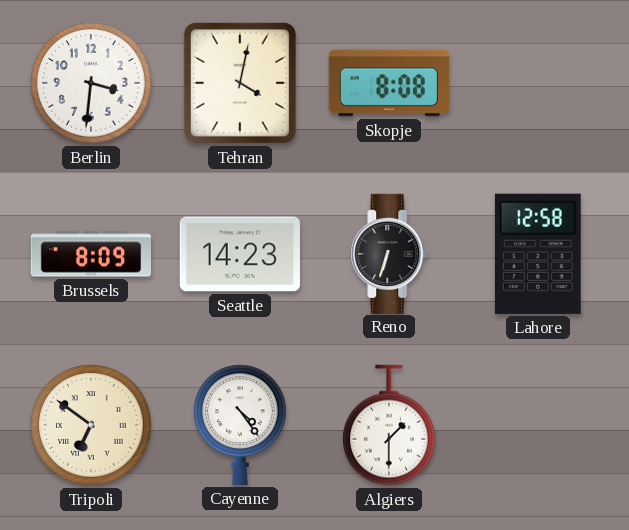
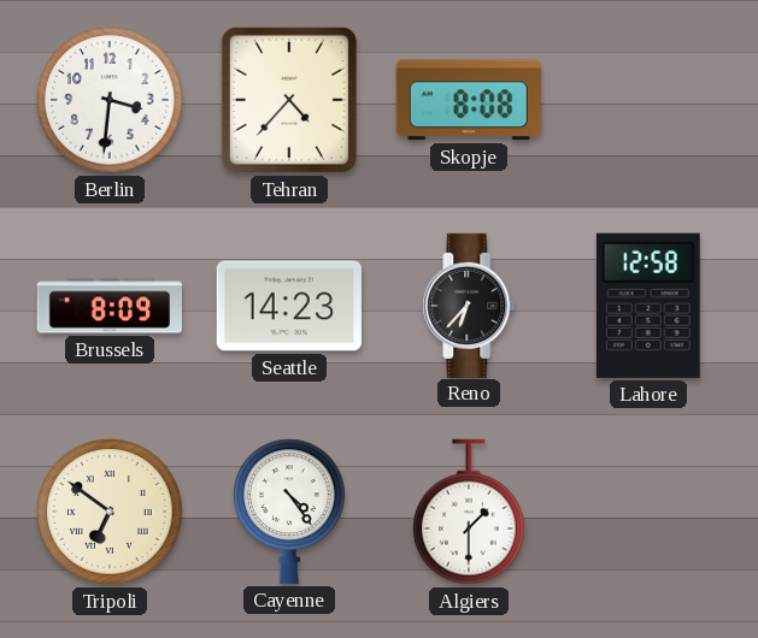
Tehran: 4:02 -> 4:37 (289, 100)
Reno: 6:33 -> 6:37 (469, 305)
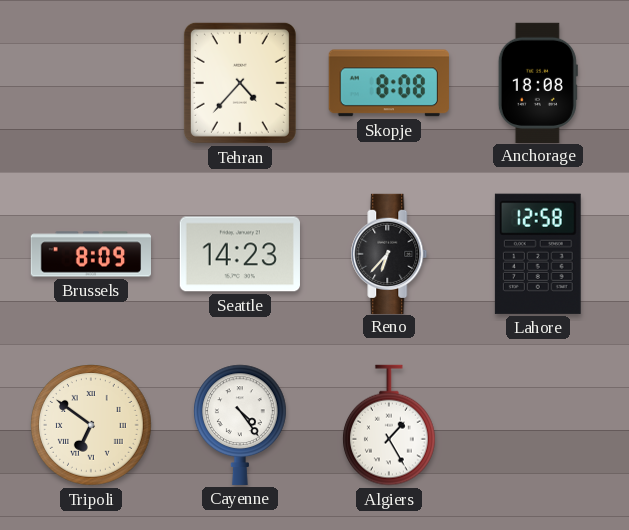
Berlin: 3:31 -> none (110, 100)
Anchorage: none -> 18:08 (538, 82)
Algiers: 1:30 -> 1:25 (390, 425)
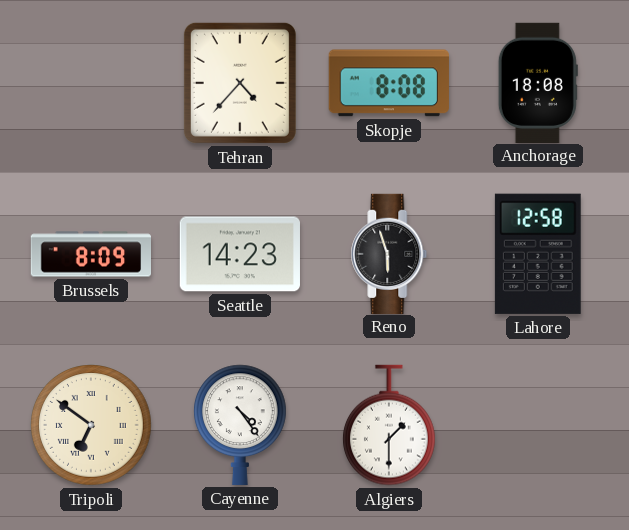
Reno: 6:37 -> 5:57 (389, 253)
Algiers: 1:25 -> 1:30 (390, 425)
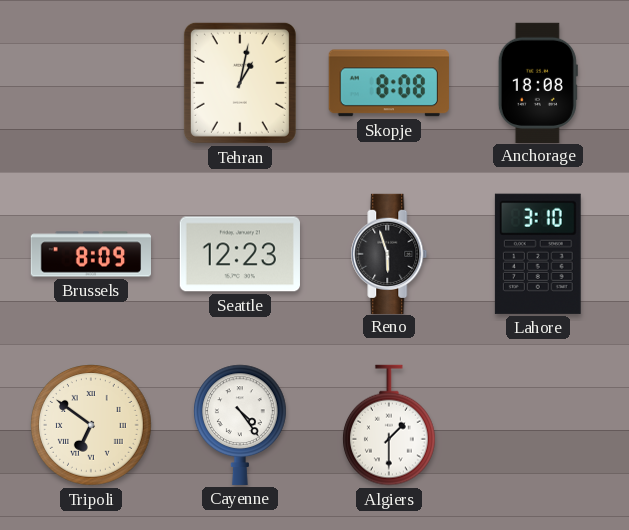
Tehran: 4:37 -> 1:02 (240, 83)
Seattle: 14:23 -> 12:23 (240, 254)
Lahore: 12:58 -> 3:10 (538, 254)
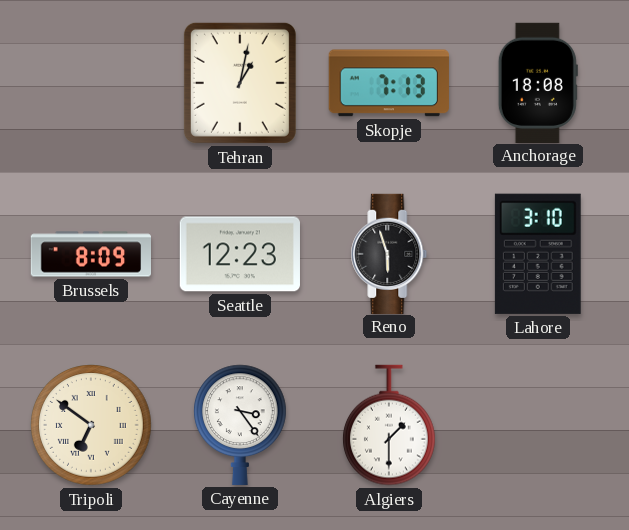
Skopje: 8:08 -> 7:13 (389, 83)
Cayenne: 4:24 -> 3:24 (241, 425)
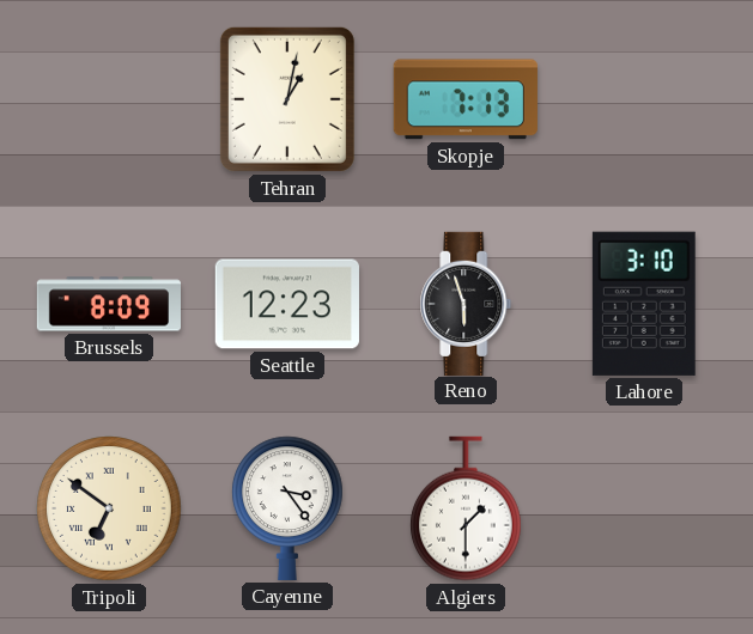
Anchorage: 18:08 -> none (538, 82)
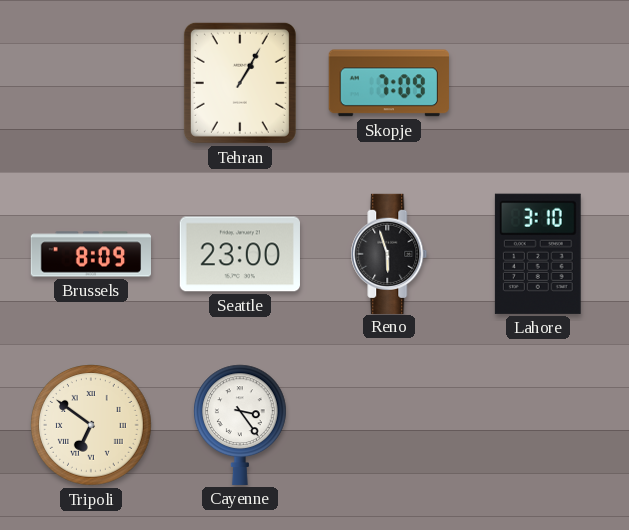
Tehran: 1:02 -> 1:05 (240, 83)
Skopje: 7:13 -> 7:09 (389, 83)
Seattle: 12:23 -> 23:00 (240, 254)
Algiers: 1:30 -> none (467, 508)
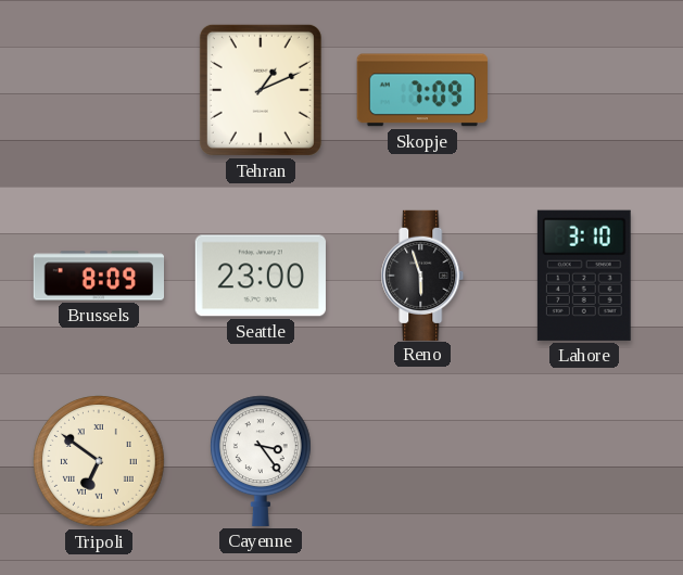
Tehran: 1:05 -> 1:11 (261, 90)
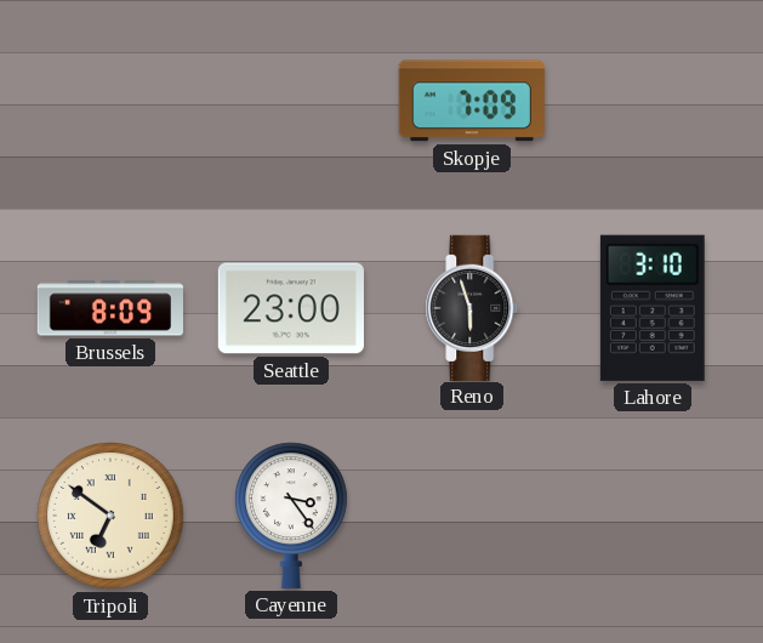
Tehran: 1:11 -> none (261, 90)
